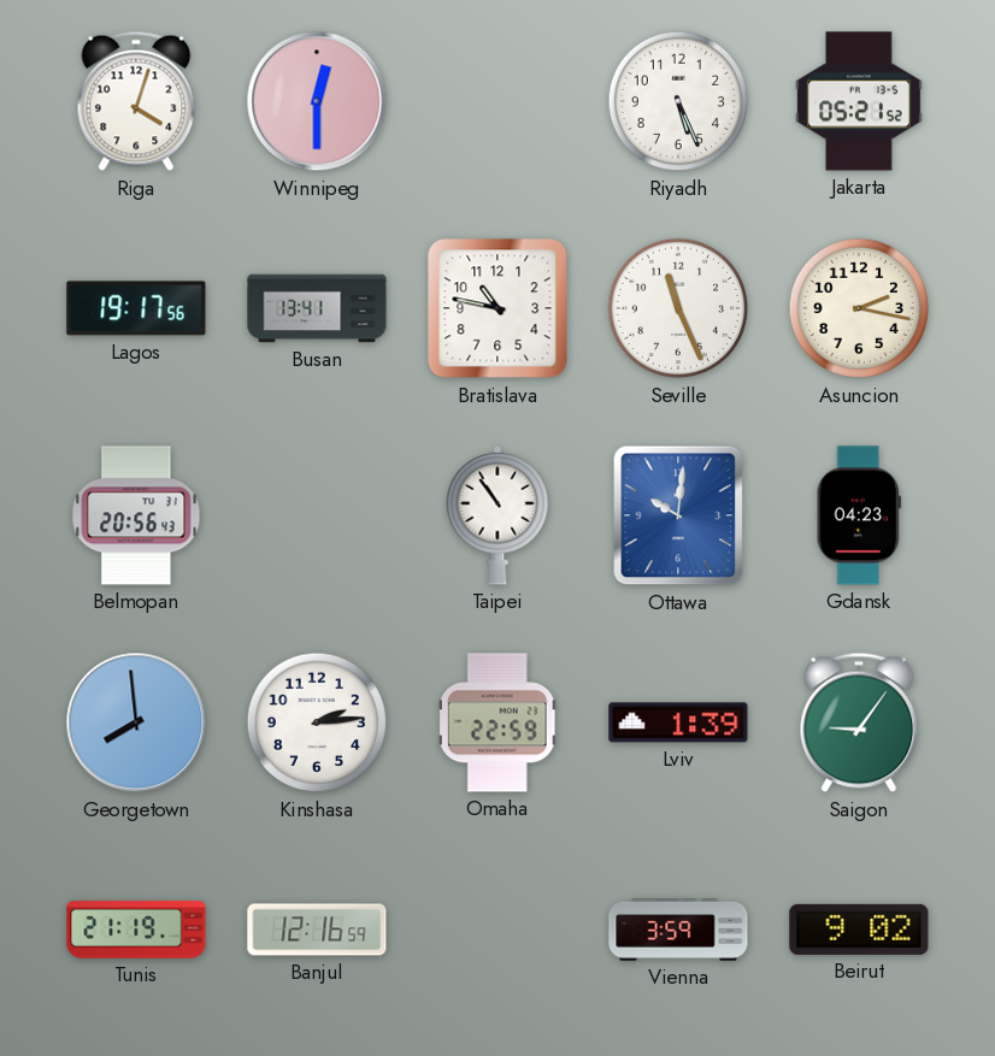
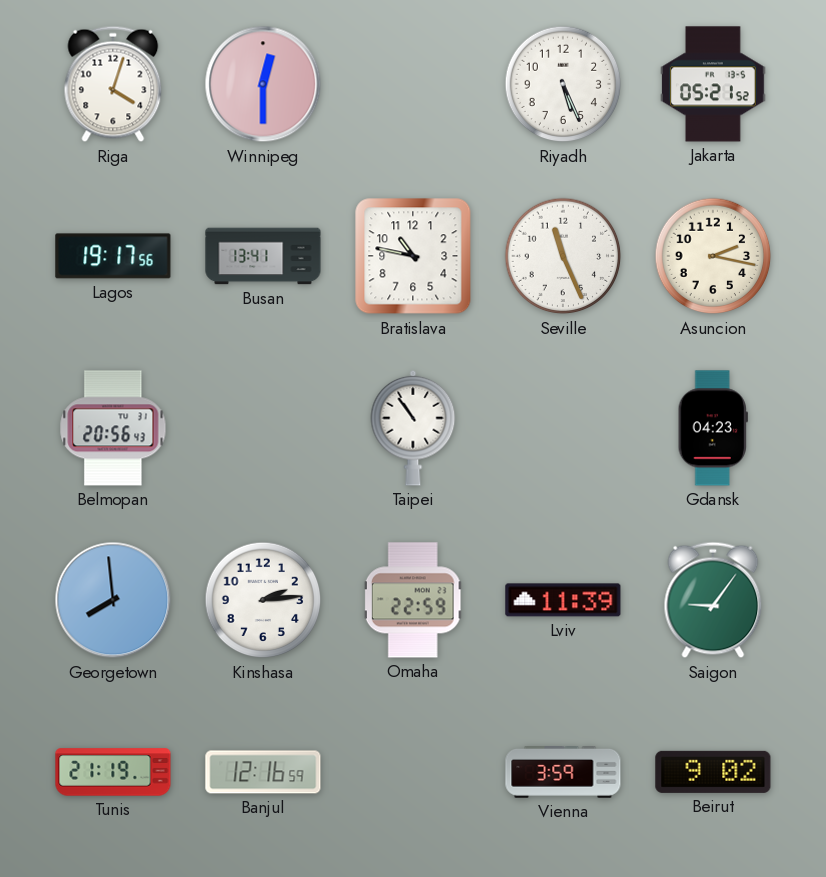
Ottawa: 10:01 -> none (678, 515)
Lviv: 1:39 -> 11:39 (563, 600)
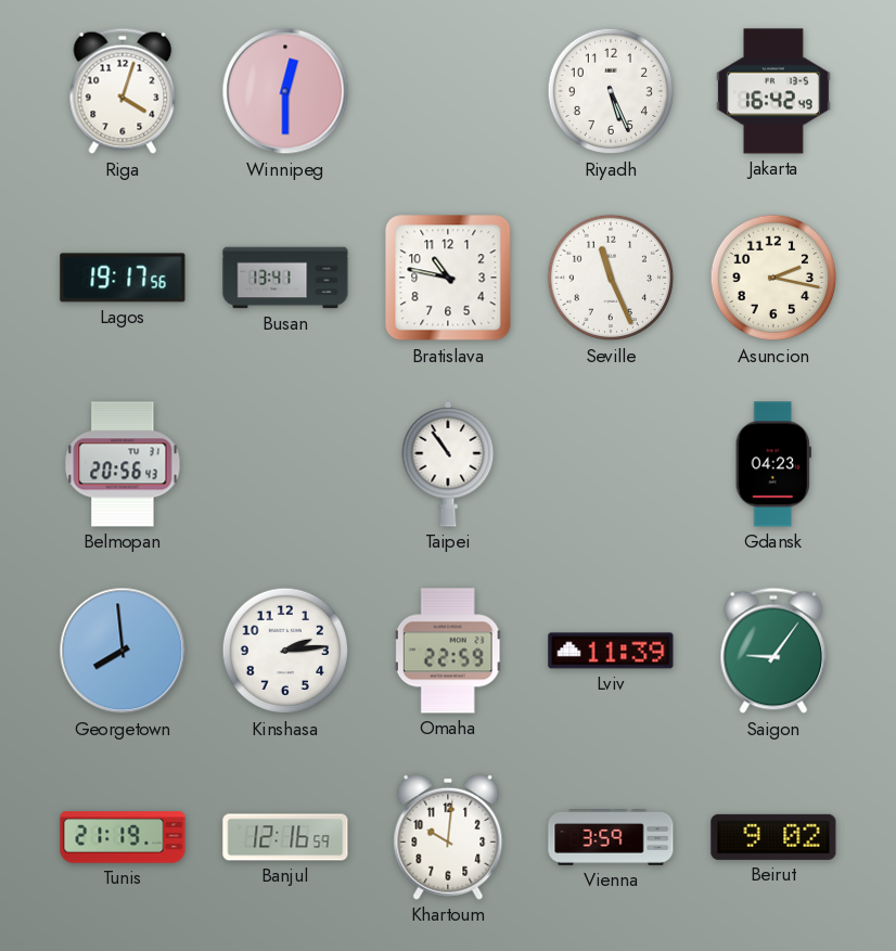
Jakarta: 05:21 -> 16:42 (773, 91)
Khartoum: none -> 10:01 (448, 837)
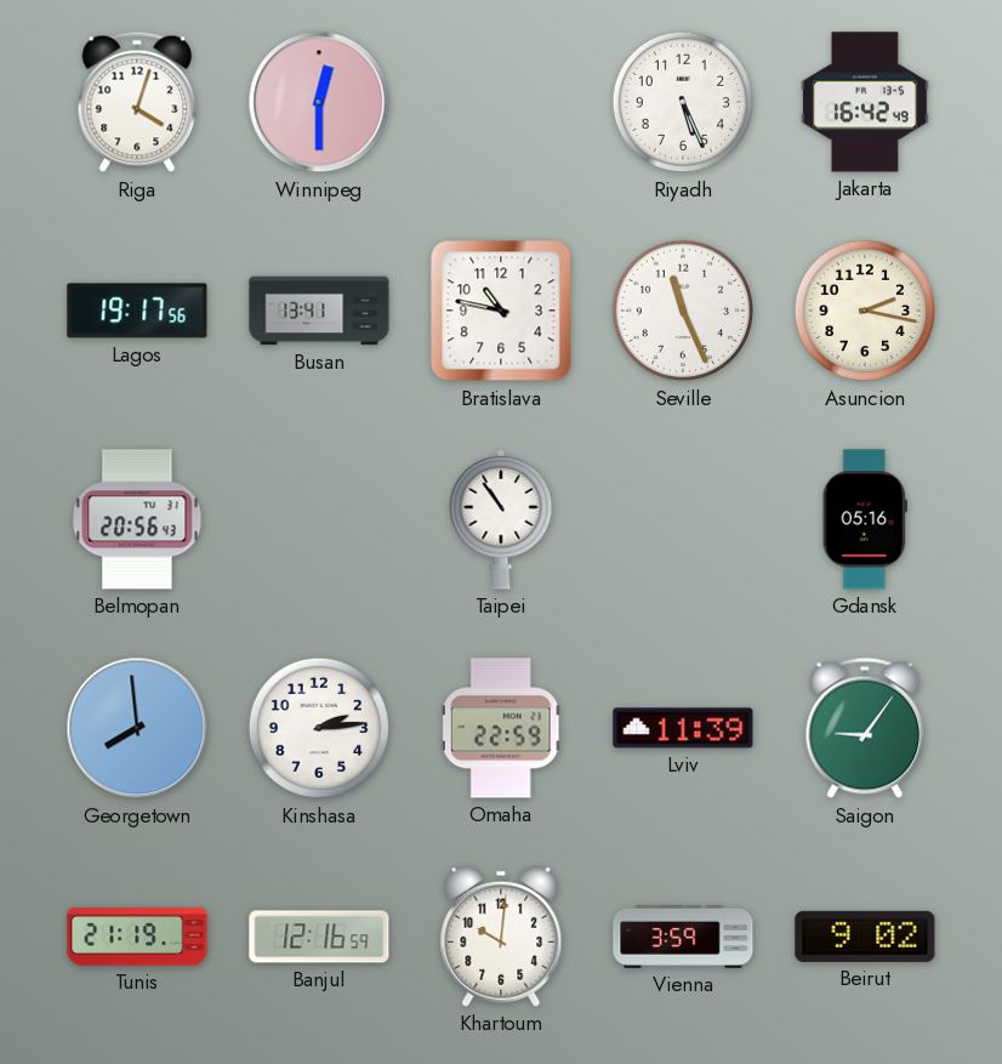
Gdansk: 04:23 -> 05:16 (865, 519)
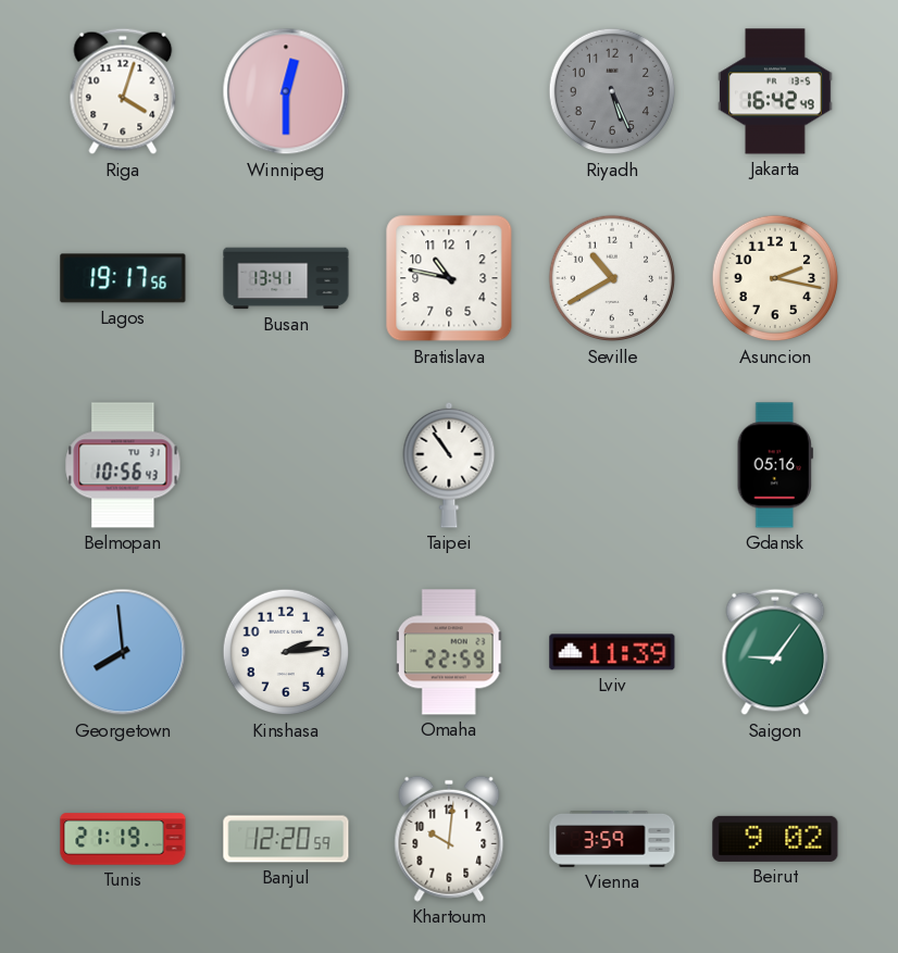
Riyadh dial: white -> grey (612, 91)
Seville: 11:26 -> 10:40 (612, 278)
Belmopan: 20:56 -> 10:56 (123, 465)
Banjul: 12:16 -> 12:20 (286, 839)
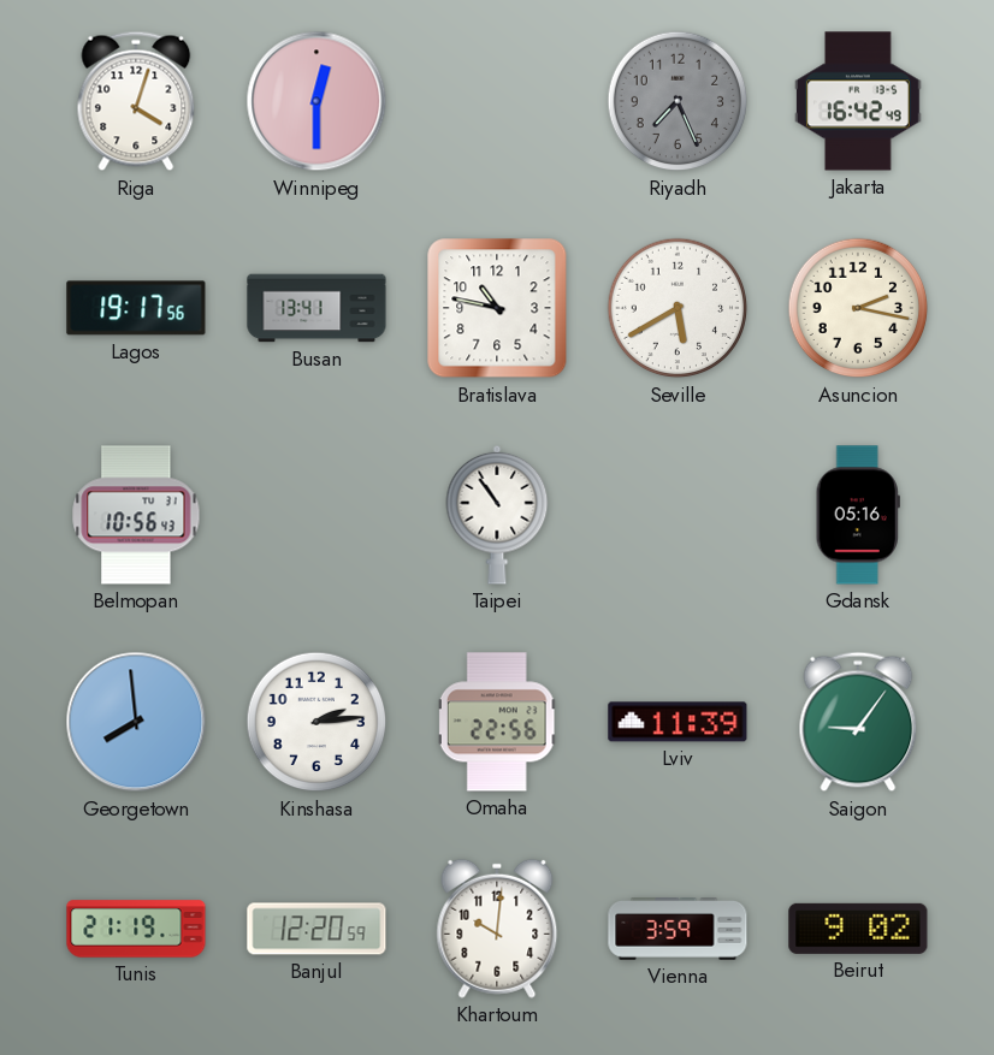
Riyadh: 5:26 -> 7:26 (678, 101)
Seville: 10:40 -> 5:40 (678, 308)
Omaha: 22:59 -> 22:56 (497, 722)
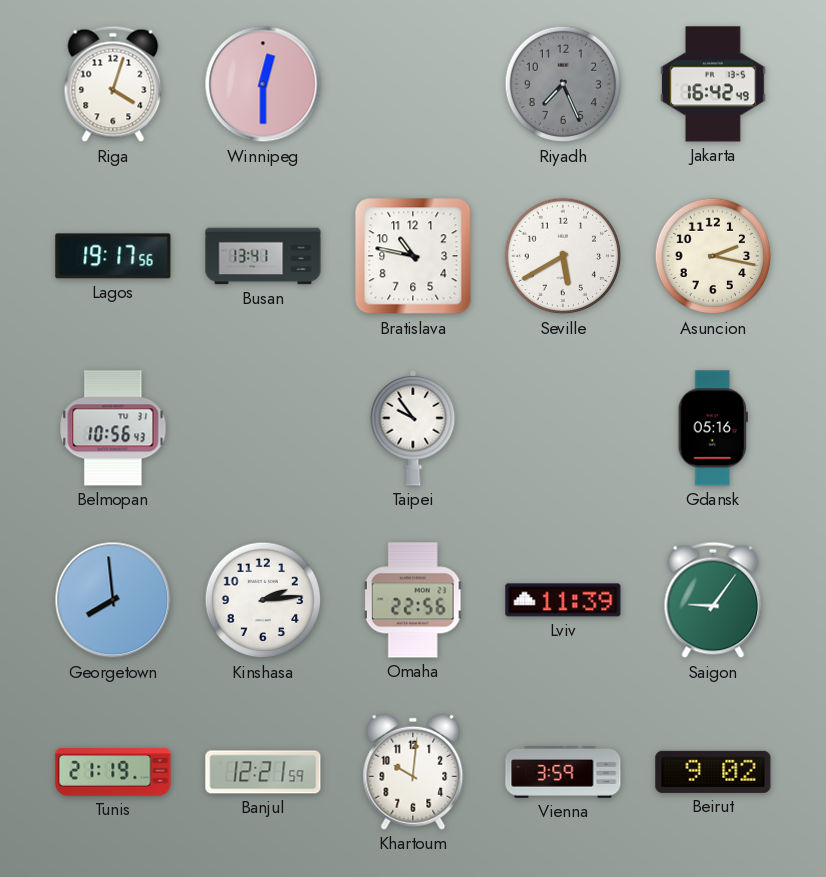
Taipei: 10:54 -> 9:54 (413, 428)
Banjul: 12:20 -> 12:21 (263, 772)
